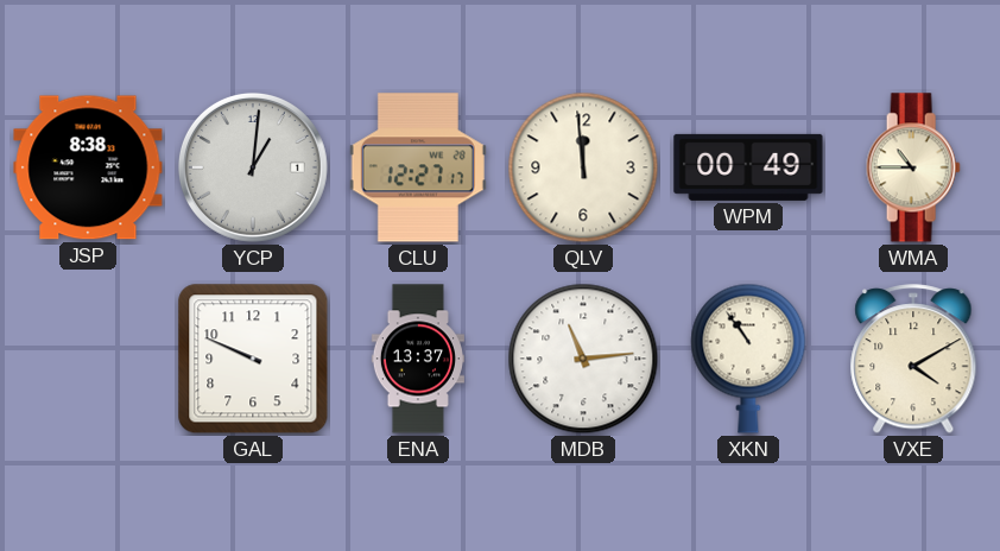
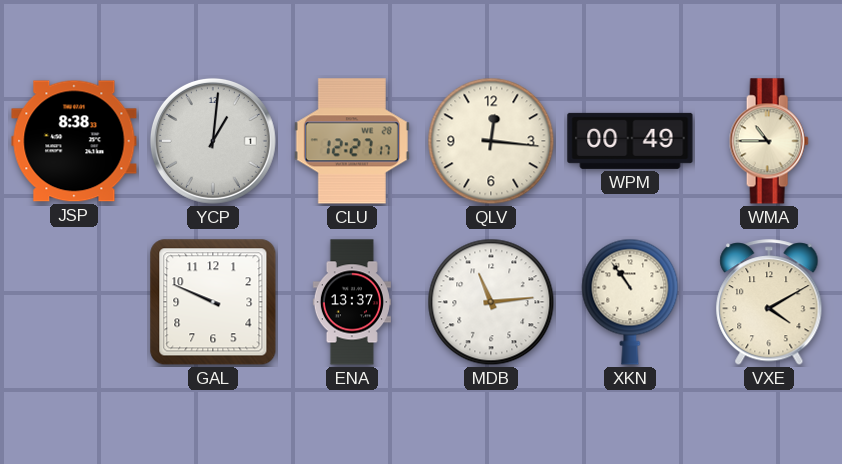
QLV: 11:59 -> 12:16 (491, 141)
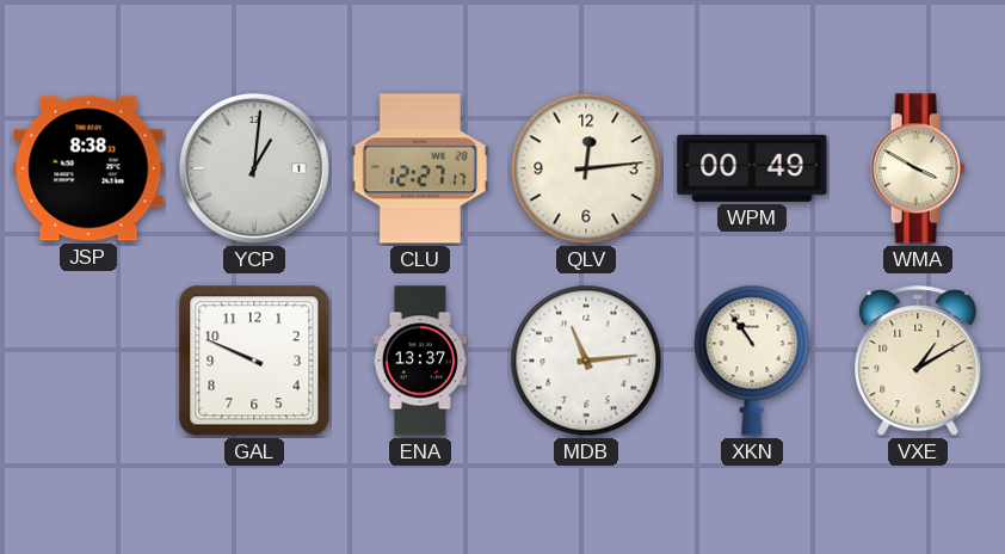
QLV: 12:16 -> 12:14 (586, 168)
WMA: 10:45 -> 3:50 (918, 168)
VXE: 4:10 -> 1:10 (918, 362)
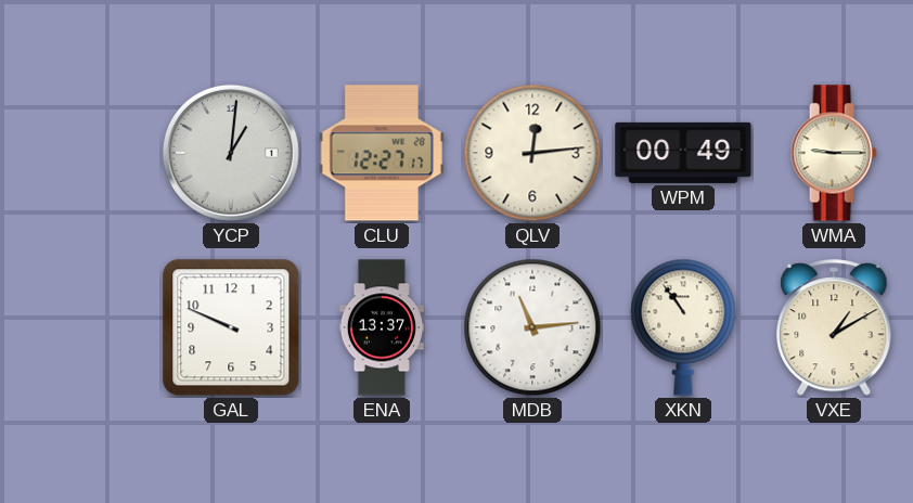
JSP: 8:38 -> none (88, 168)
WMA: 3:50 -> 9:15 (834, 153)
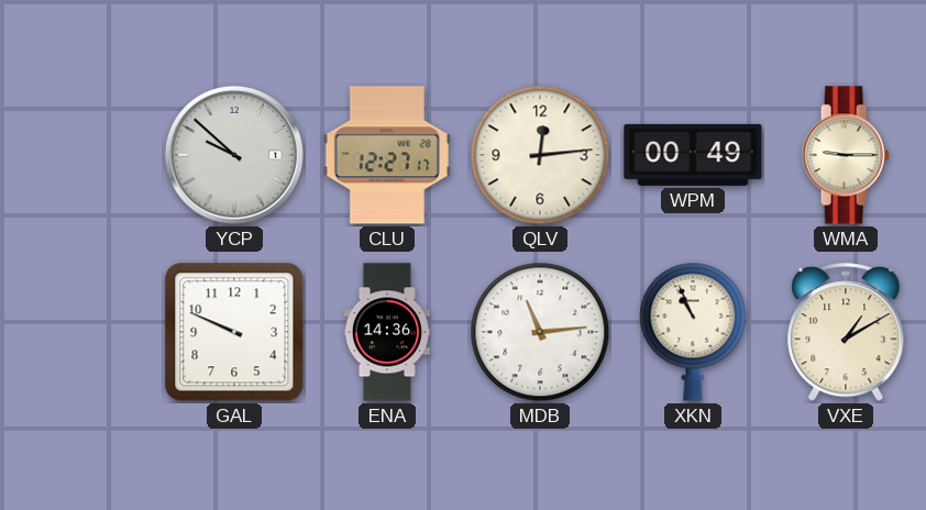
YCP: 1:01 -> 9:52 (234, 155)
ENA: 13:37 -> 14:36 (387, 332)
XKN: 10:54 -> 10:56 (693, 332)
